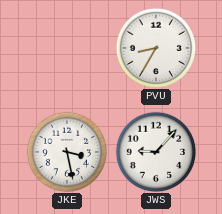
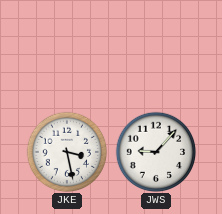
PVU: 8:35 -> none (156, 48)
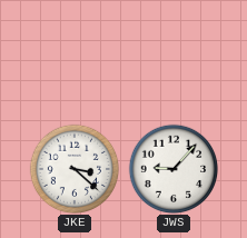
JKE: 3:28 -> 3:22 (75, 169)
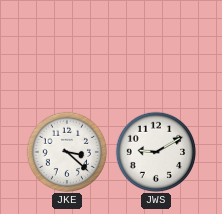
JWS: 9:07 -> 9:10 (156, 152)
